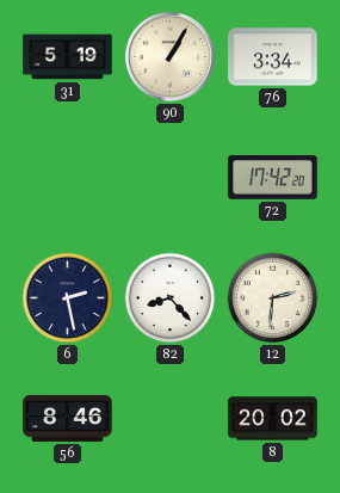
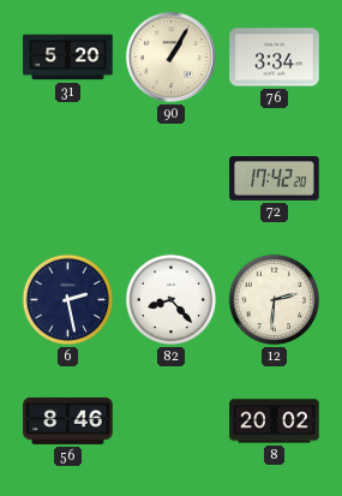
31: 5:19 -> 5:20 (68, 58)
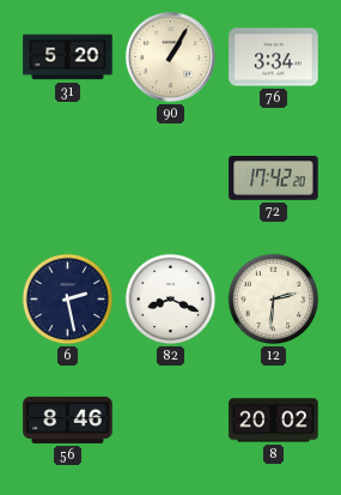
82: 8:23 -> 8:19 (171, 300)
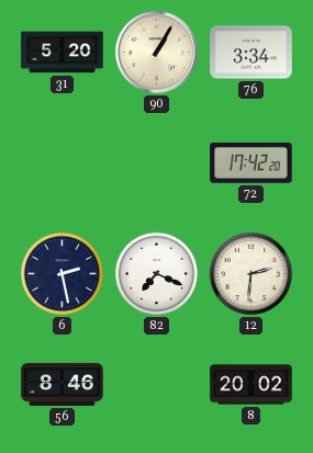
82: 8:19 -> 7:19 (157, 274)
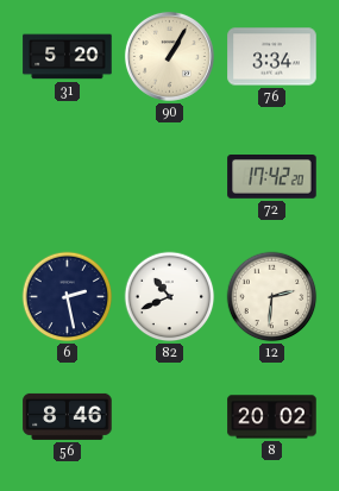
82: 7:19 -> 10:41 (170, 297)
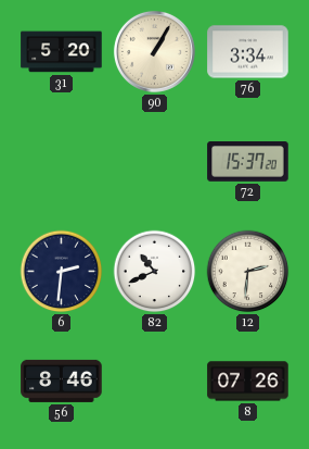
72: 17:42 -> 15:37 (248, 162)
6: 2:28 -> 2:31 (62, 272)
8: 20:02 -> 07:26 (248, 382)
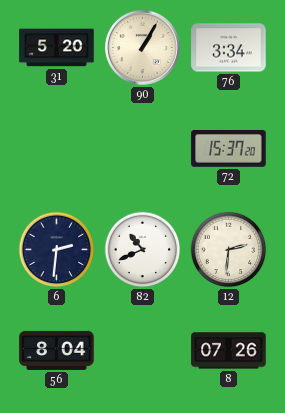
56: 8:46 -> 8:04 (57, 350)
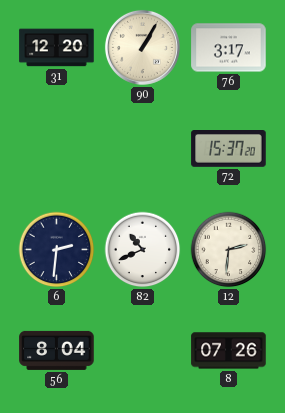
31: 5:20 -> 12:20 (57, 48)
76: 3:34 -> 3:17 (229, 48)
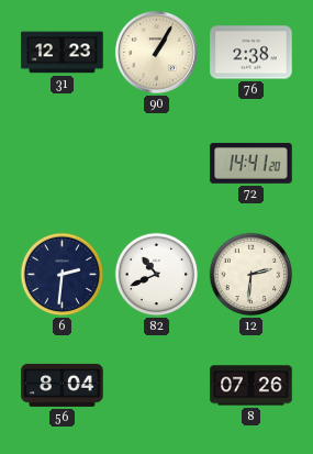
31: 12:20 -> 12:23 (63, 53)
76: 3:17 -> 2:38 (251, 53)
72: 15:37 -> 14:41 (251, 164)
